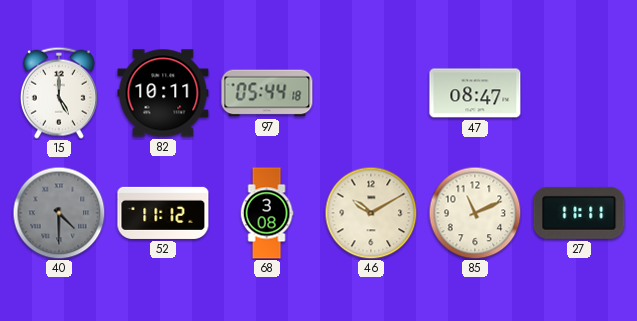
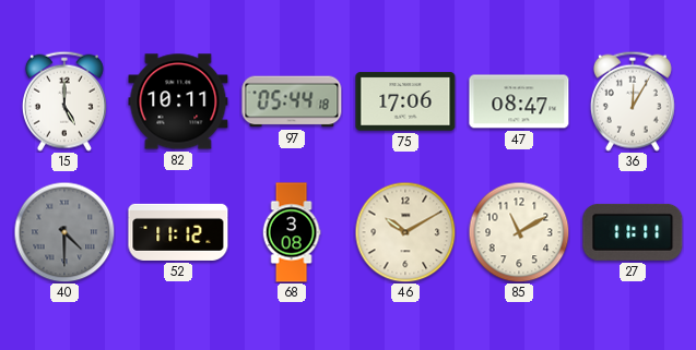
75: none -> 17:06 (405, 101)
36: none -> 12:05 (633, 101)
85: 11:11 -> 11:10 (519, 232)
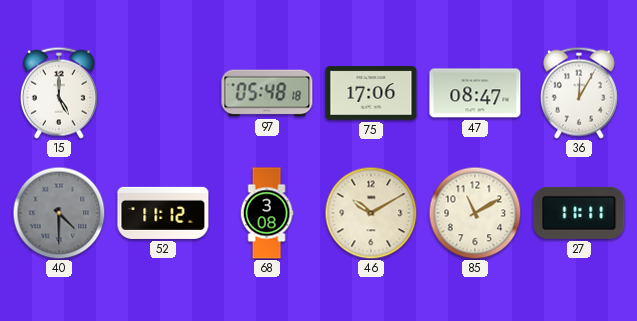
82: 10:11 -> none (178, 101)
97: 05:44 -> 05:48 (267, 93)
